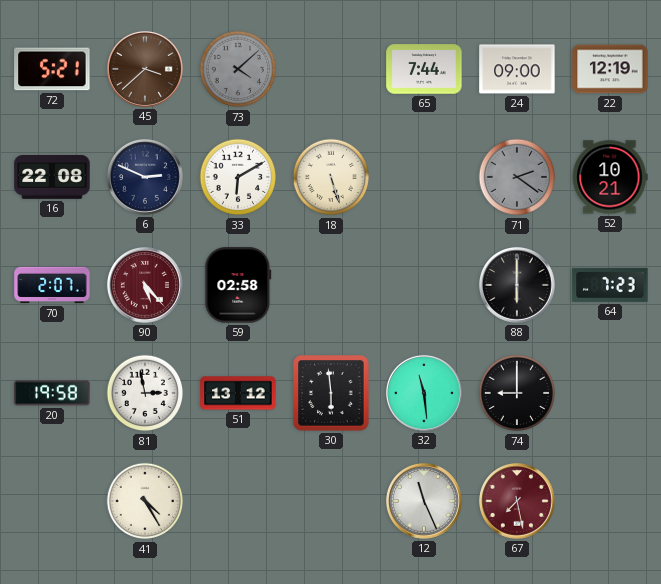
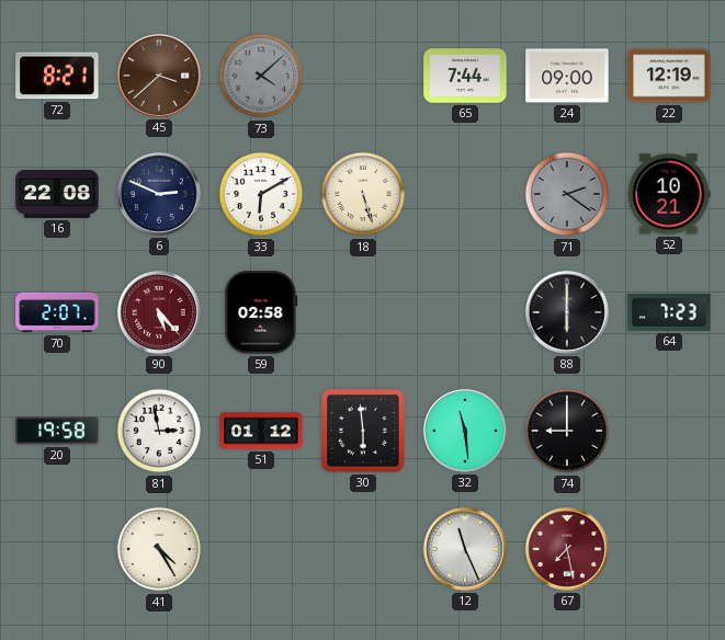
72: 5:21 -> 8:21 (57, 76)
51: 13:12 -> 01:12 (261, 431)
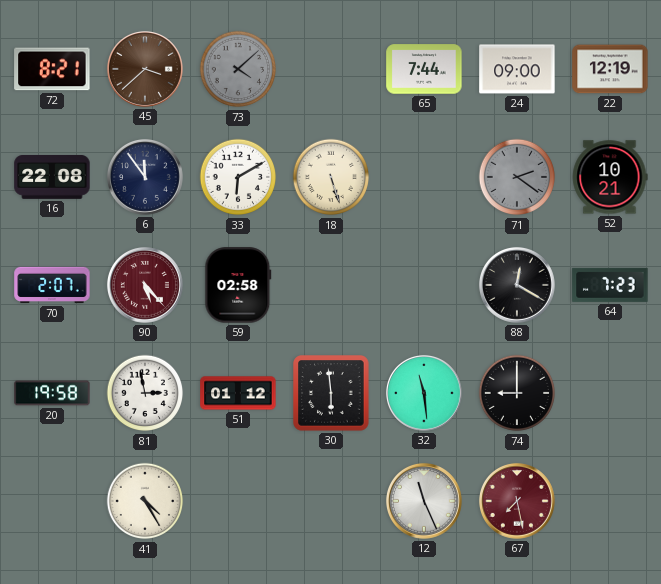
6: 2:49 -> 11:54 (145, 177)
88: 6:00 -> 12:20 (517, 285)
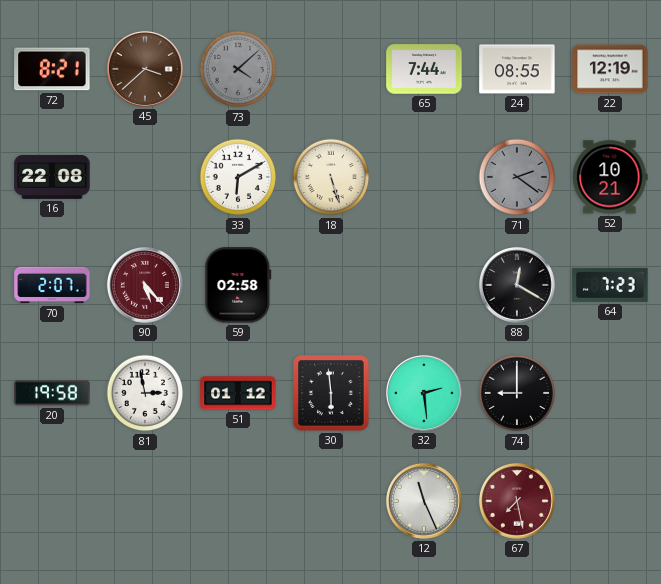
24: 09:00 -> 08:55 (517, 69)
6: 11:54 -> none (145, 177)
32: 11:29 -> 2:29 (424, 393)
41: 4:25 -> none (145, 501)
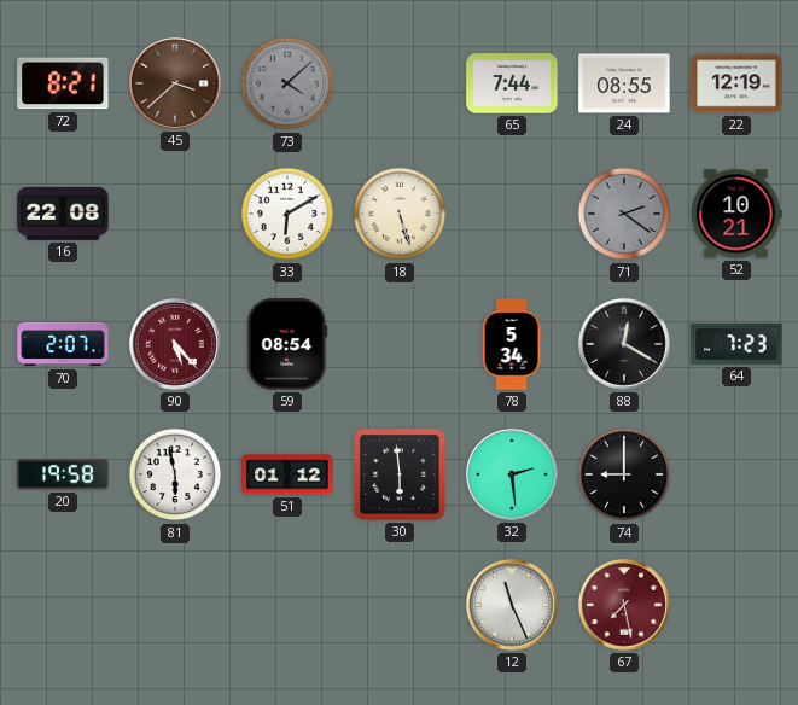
59: 02:58 -> 08:54 (287, 344)
78: none -> 5:34 (512, 344)
81: 2:58 -> 5:58 (175, 474)
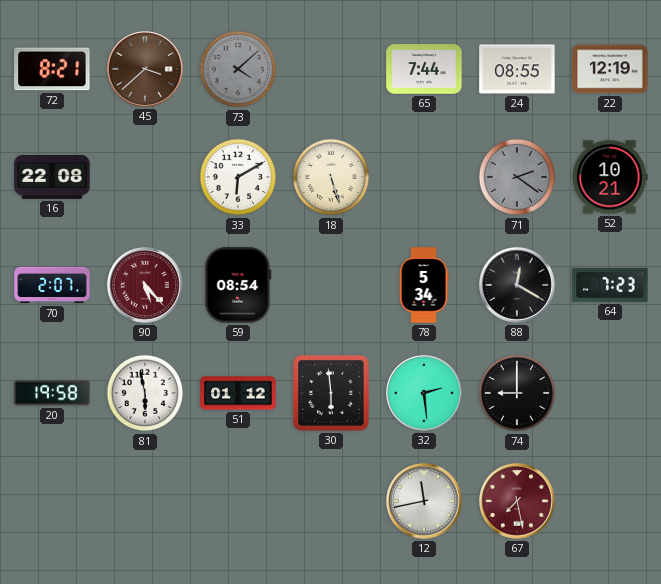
12: 11:26 -> 11:43 (424, 501)
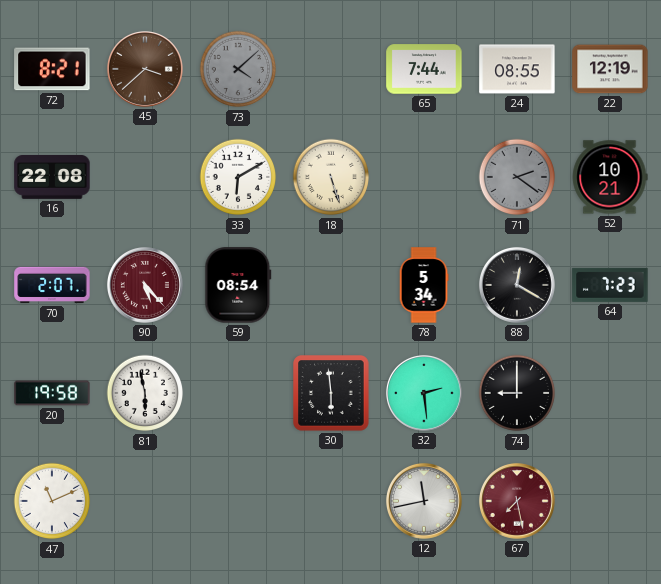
51: 01:12 -> none (238, 393)
47: none -> 11:11 (52, 501)
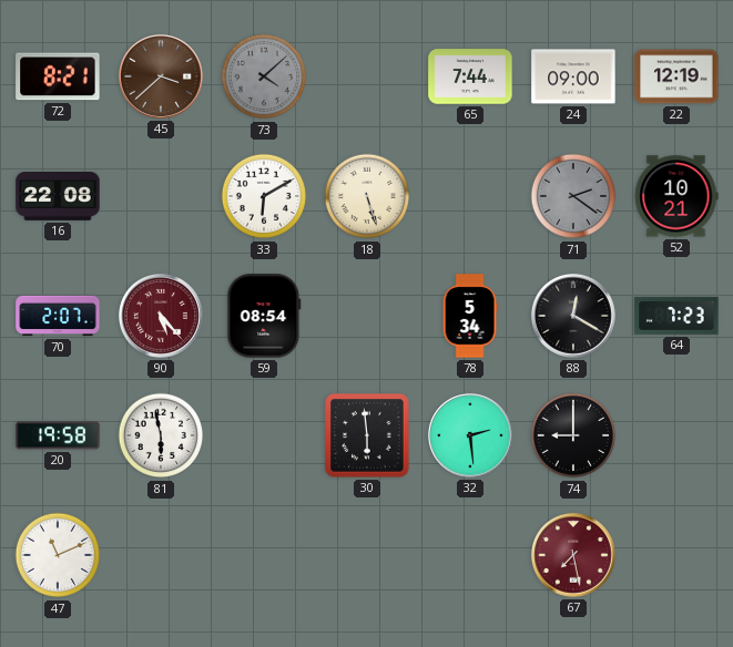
24: 08:55 -> 09:00 (573, 76)
12: 11:43 -> none (424, 501)
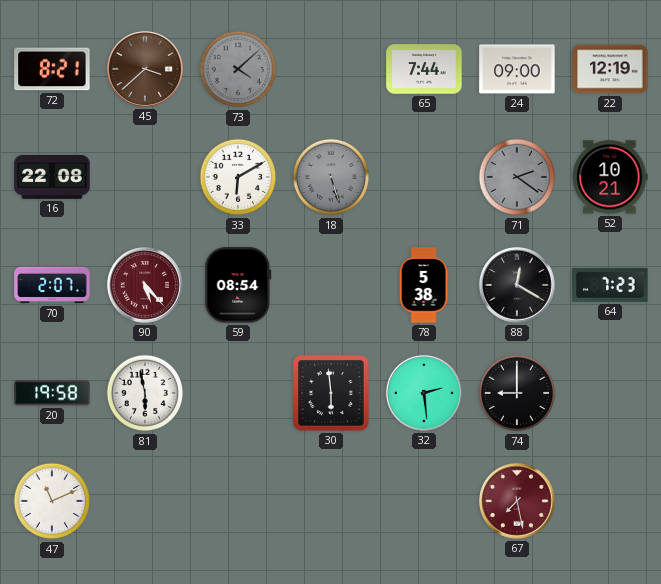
18 dial: cream -> grey (331, 177)
78: 5:34 -> 5:38 (424, 285)
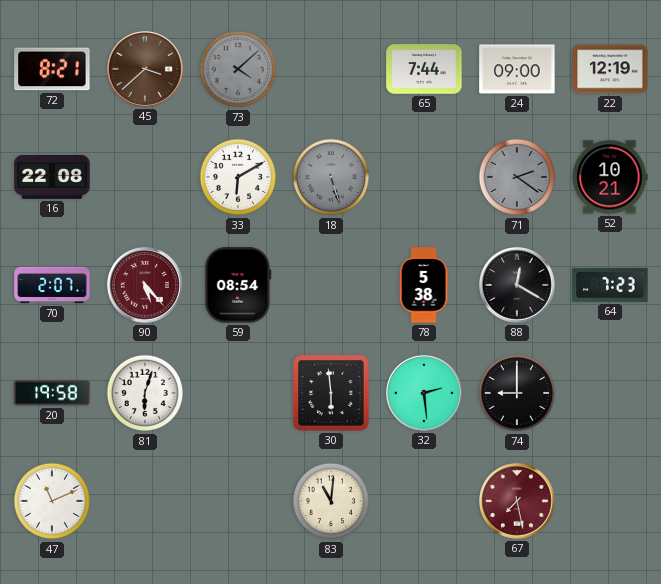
81: 5:58 -> 6:03 (145, 393)
83: none -> 11:01 (331, 501)
